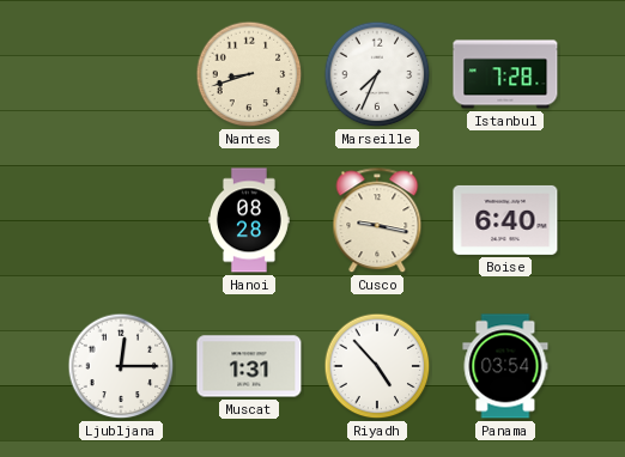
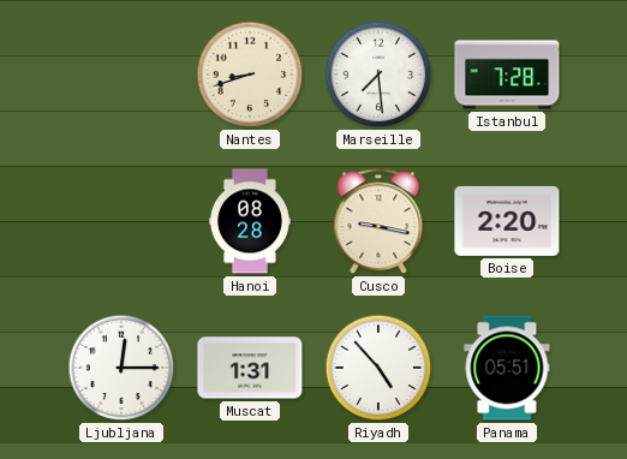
Marseille: 7:34 -> 7:29 (378, 74)
Boise: 6:40 -> 2:20 (507, 221)
Panama: 03:54 -> 05:51 (507, 368)
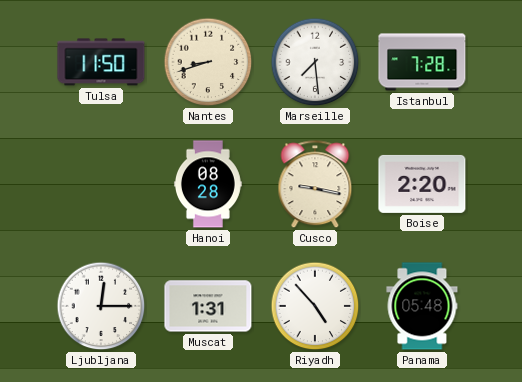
Tulsa: none -> 11:50 (101, 62)
Panama: 05:51 -> 05:48 (422, 306)
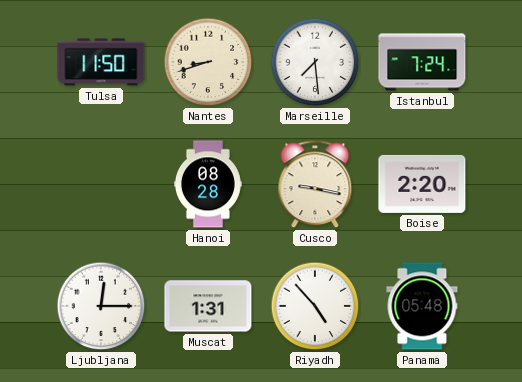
Istanbul: 7:28 -> 7:24 (422, 62)
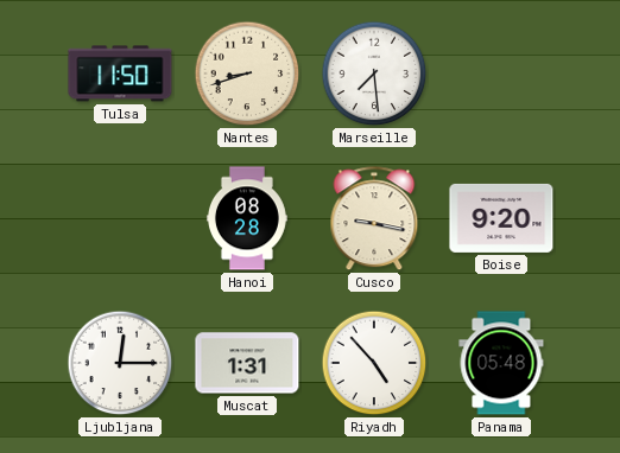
Istanbul: 7:24 -> none (422, 62)
Boise: 2:20 -> 9:20 (501, 218)
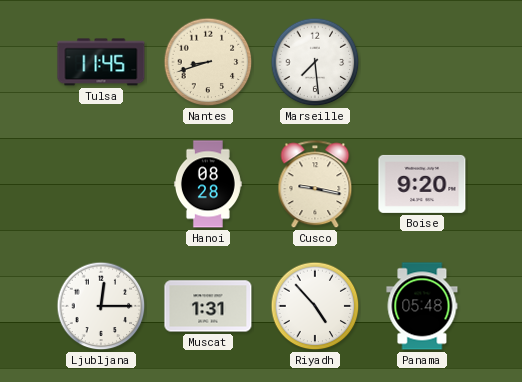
Tulsa: 11:50 -> 11:45 (101, 62)
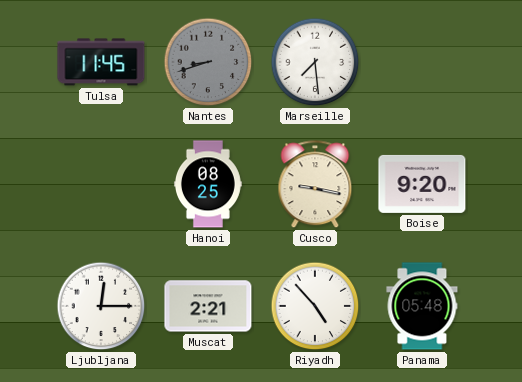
Nantes dial: cream -> grey (208, 62)
Hanoi: 08:28 -> 08:25 (208, 184)
Muscat: 1:31 -> 2:21 (208, 306)
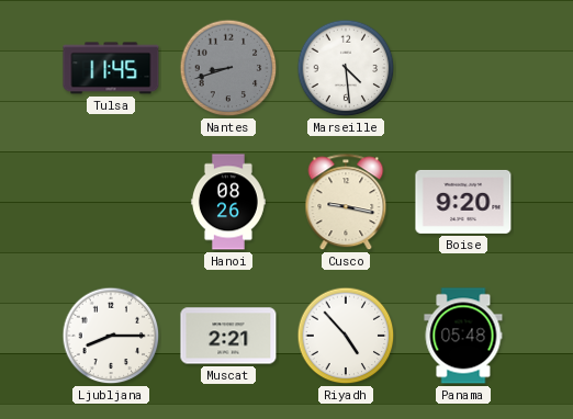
Marseille: 7:29 -> 4:29 (346, 68)
Hanoi: 08:25 -> 08:26 (228, 202)
Ljubljana: 12:15 -> 8:15 (111, 336)
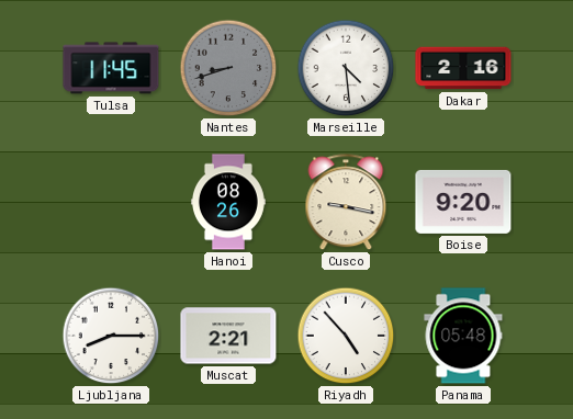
Dakar: none -> 2:16 (463, 68)
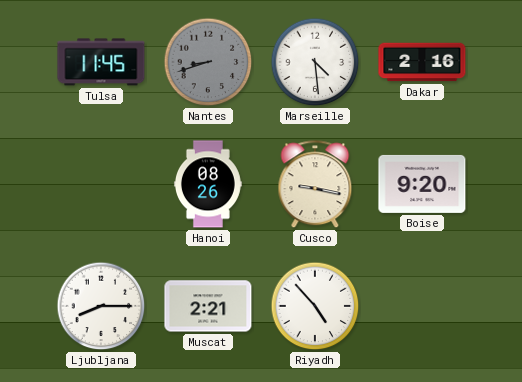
Panama: 05:48 -> none (463, 336)
